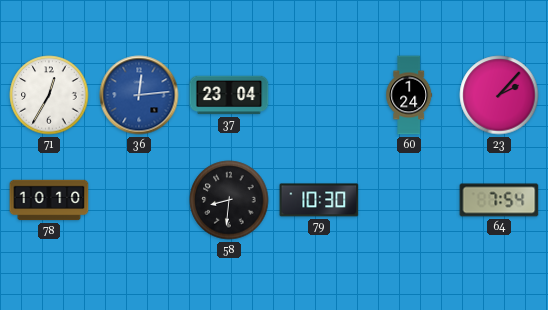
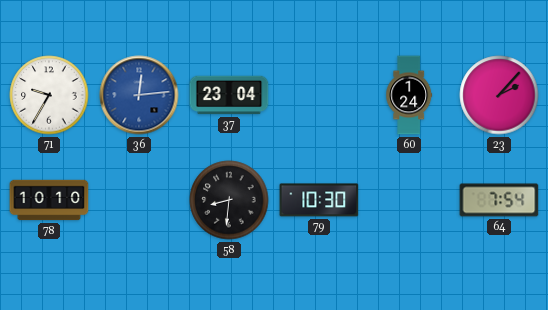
71: 12:35 -> 9:35 (49, 95)
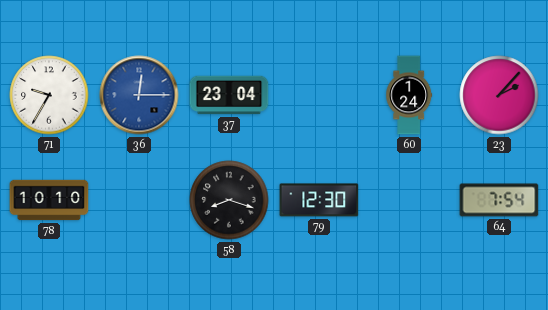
36: 12:14 -> 12:15 (139, 95)
58: 8:31 -> 8:18 (229, 200)
79: 10:30 -> 12:30 (319, 200)
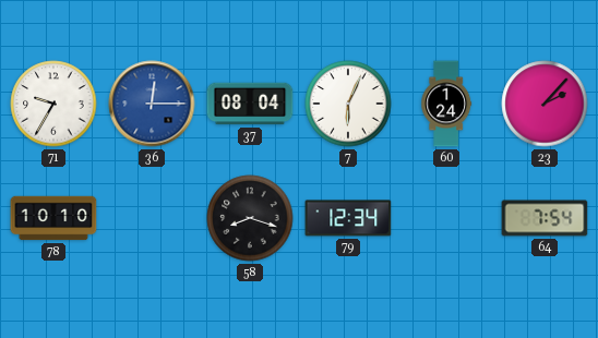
37: 23:04 -> 08:04 (250, 104)
7: none -> 6:04 (348, 104)
79: 12:30 -> 12:34 (348, 218)
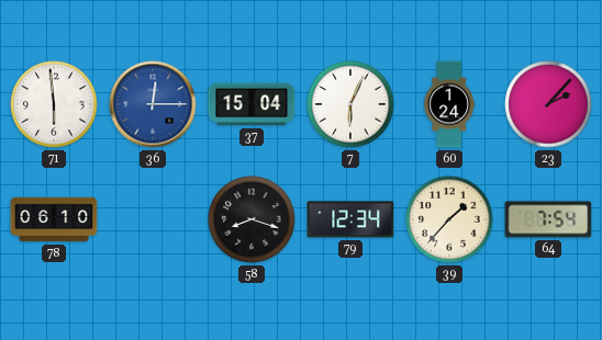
71: 9:35 -> 5:59 (54, 104)
37: 08:04 -> 15:04 (252, 104)
78: 10:10 -> 06:10 (54, 219)
39: none -> 1:37 (449, 219)
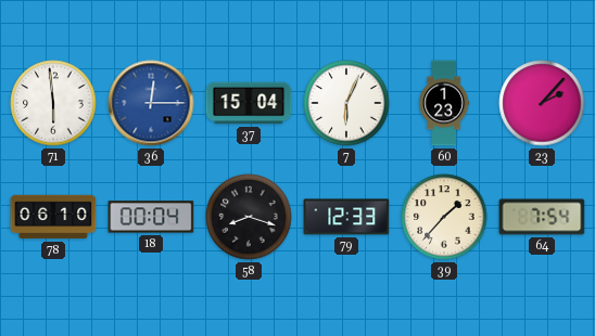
60: 1:24 -> 1:23 (444, 103)
18: none -> 00:04 (151, 217)
79: 12:34 -> 12:33 (346, 217)
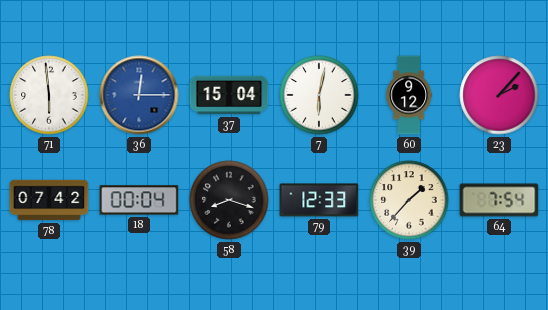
7: 6:04 -> 6:02 (319, 95)
60: 1:23 -> 9:12 (409, 95)
78: 06:10 -> 07:42 (49, 200)
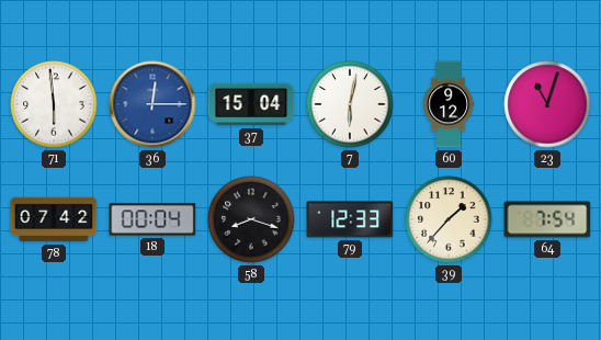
23: 2:07 -> 11:03 (547, 104)
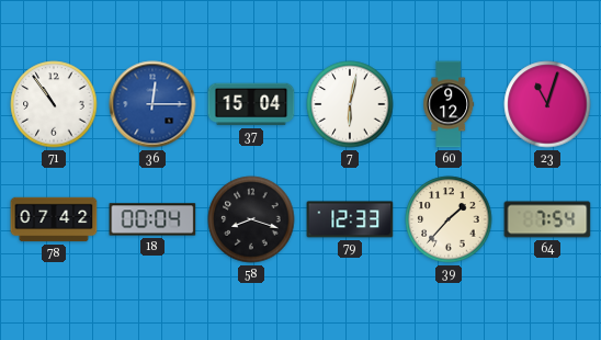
71: 5:59 -> 10:54 (54, 104)
